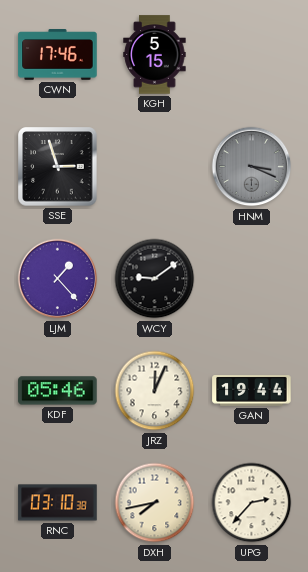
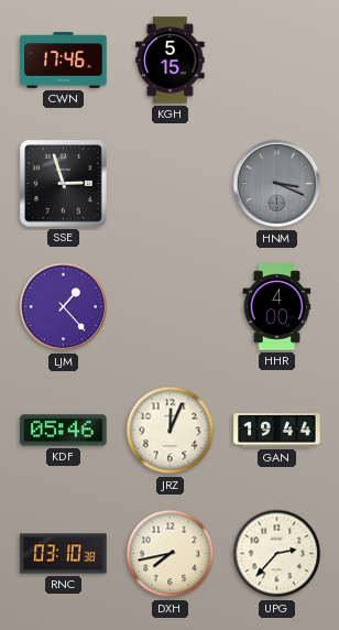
WCY: 9:09 -> none (155, 279)
HHR: none -> 4:00 (277, 307)
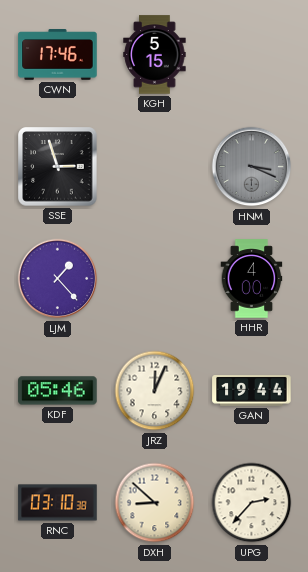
DXH: 7:43 -> 8:52 (155, 503)
